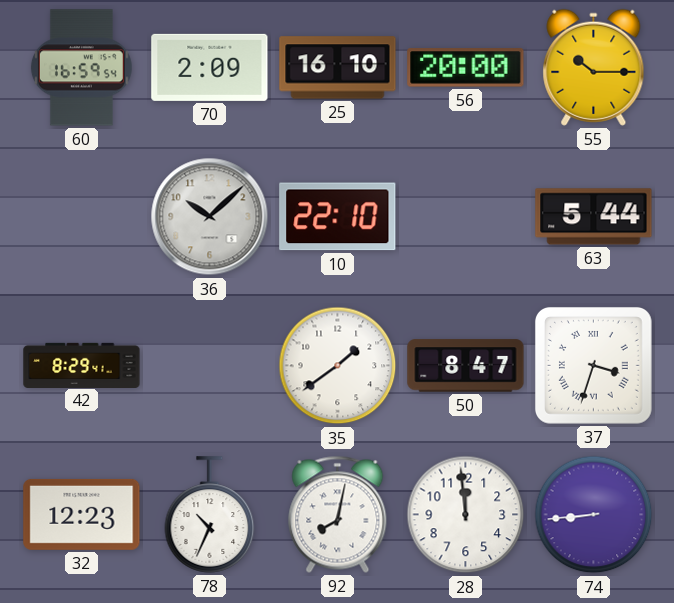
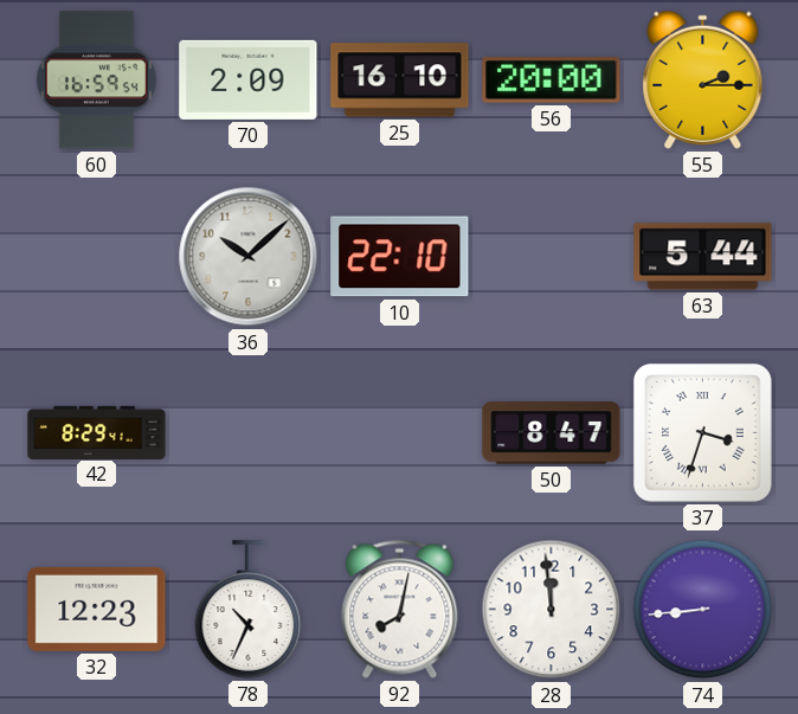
55: 10:15 -> 2:15 (703, 79)
35: 1:39 -> none (338, 366)
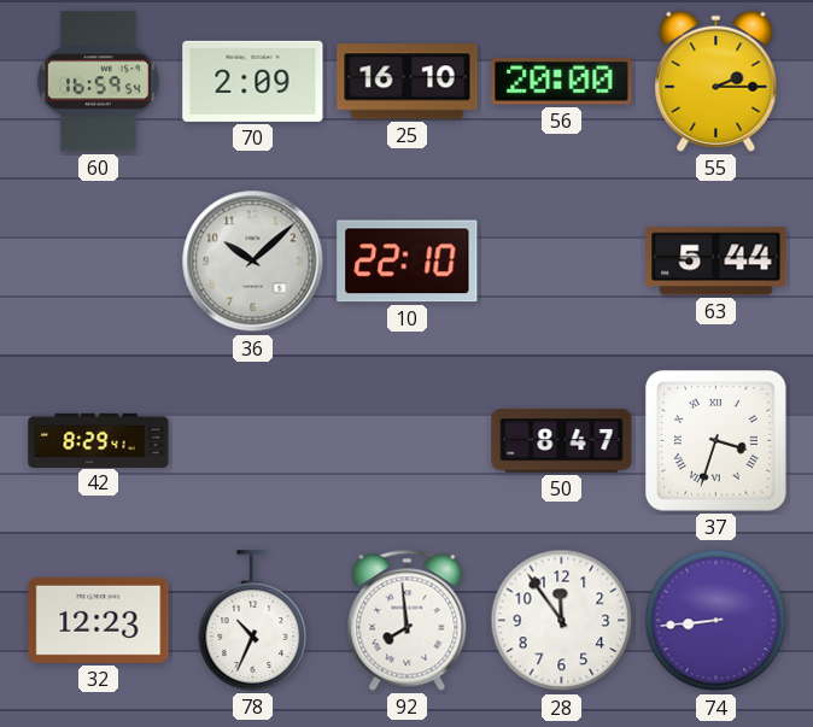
92: 8:02 -> 7:59 (408, 620)
28: 11:59 -> 11:54 (562, 621)
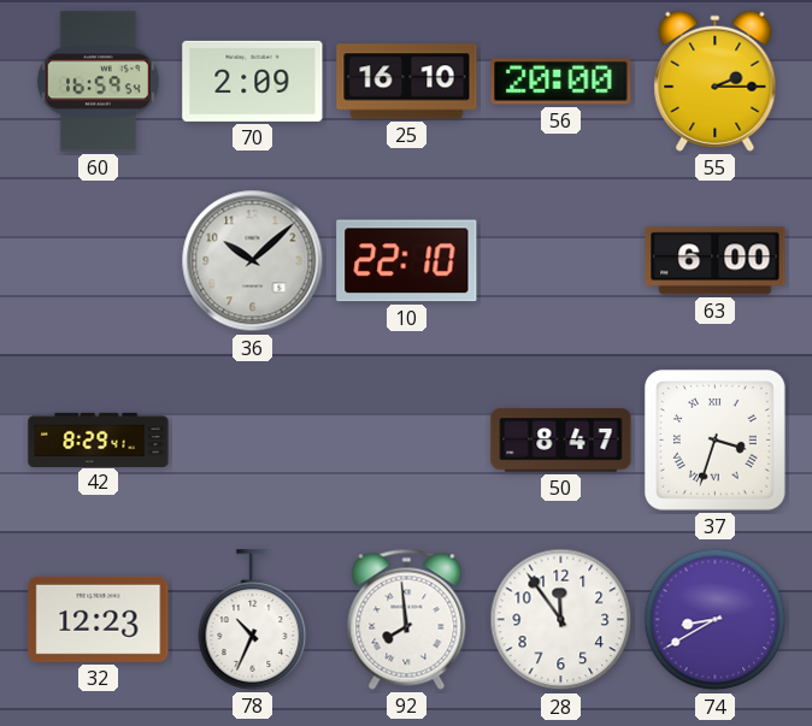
63: 5:44 -> 6:00 (716, 261)
74: 8:44 -> 8:40 (716, 620)
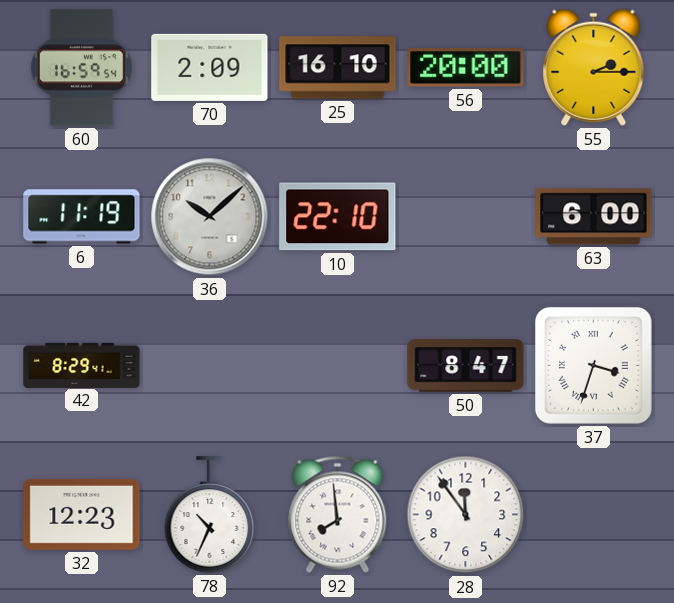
6: none -> 11:19 (82, 217)
74: 8:40 -> none (716, 620)
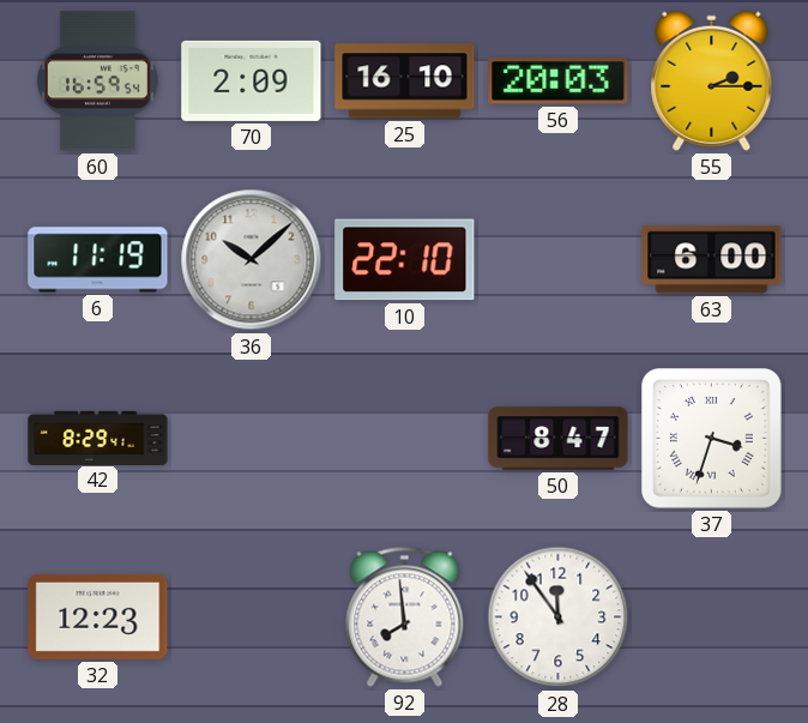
56: 20:00 -> 20:03 (559, 82)
78: 10:34 -> none (210, 515)
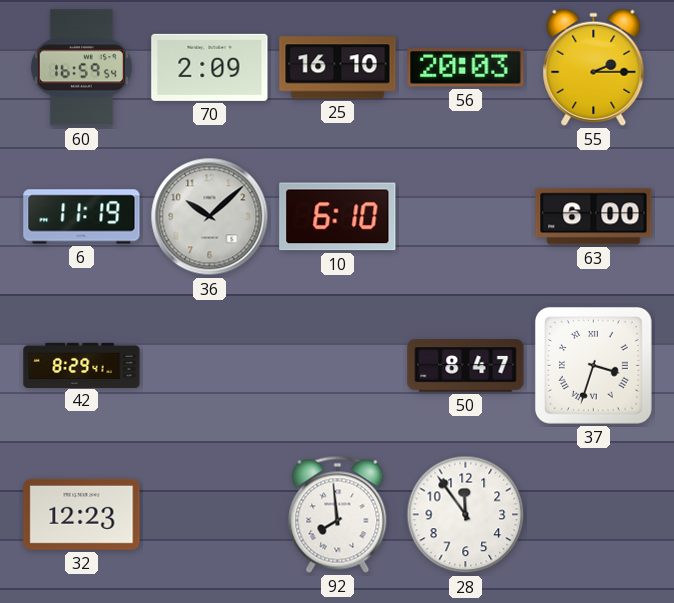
10: 22:10 -> 6:10 (338, 217)
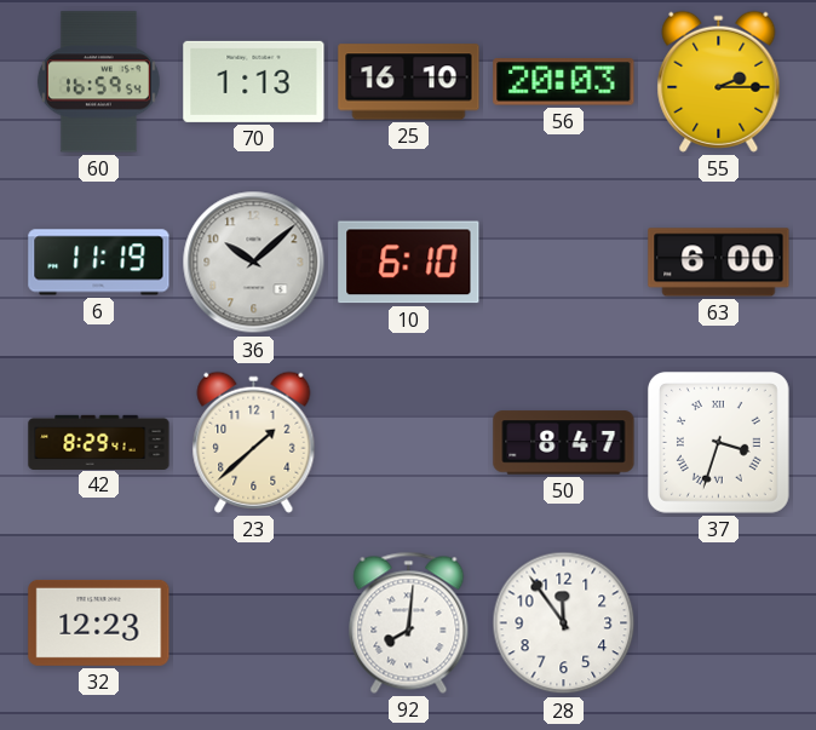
70: 2:09 -> 1:13 (254, 81)
23: none -> 1:38 (254, 442)
92: 7:59 -> 8:01 (409, 622)
